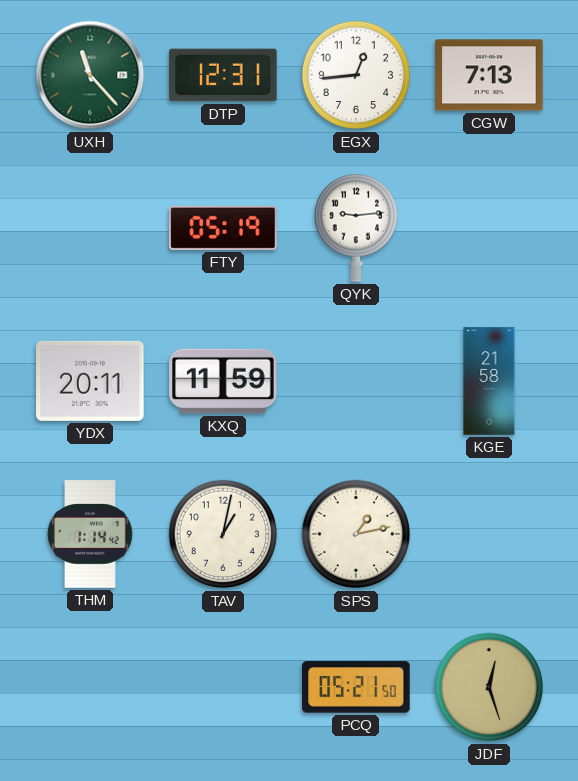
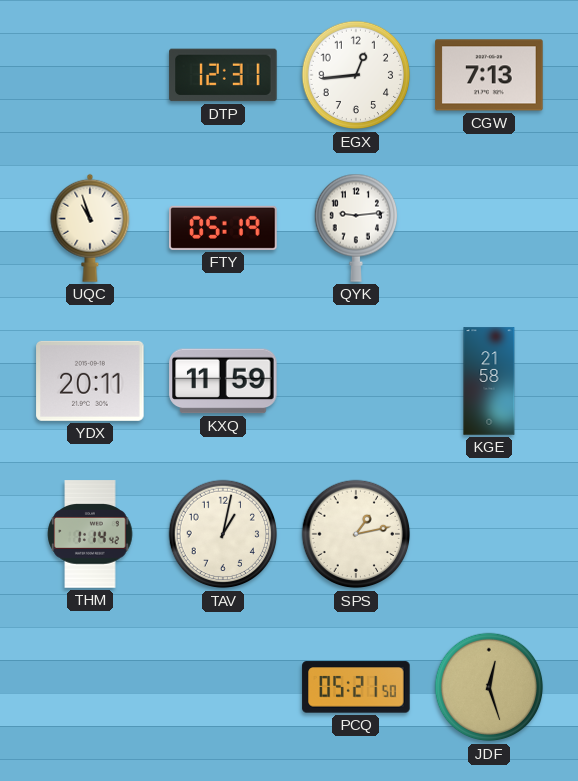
UXH: 11:23 -> none (90, 75)
UQC: none -> 10:57 (90, 228)
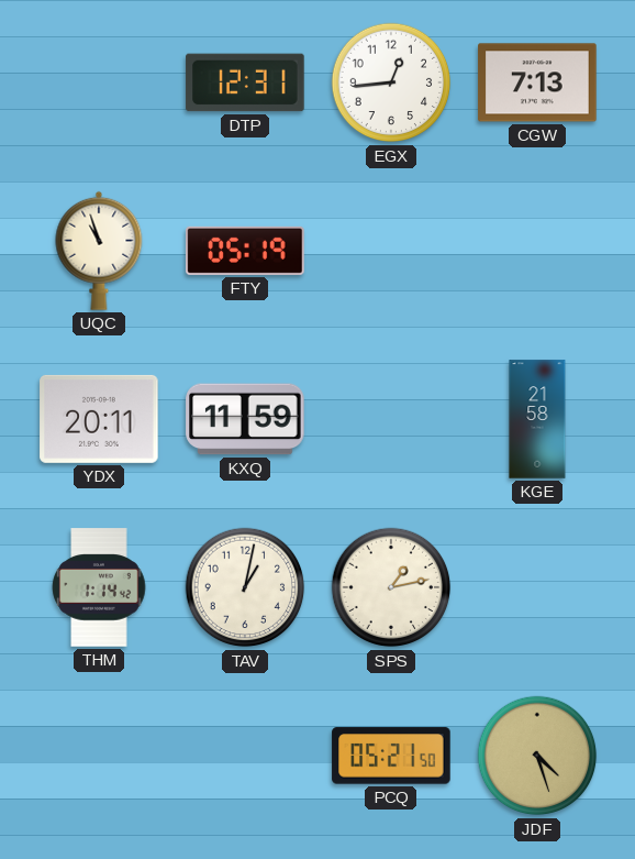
QYK: 9:14 -> none (355, 228)
JDF: 12:27 -> 4:27 (537, 756)
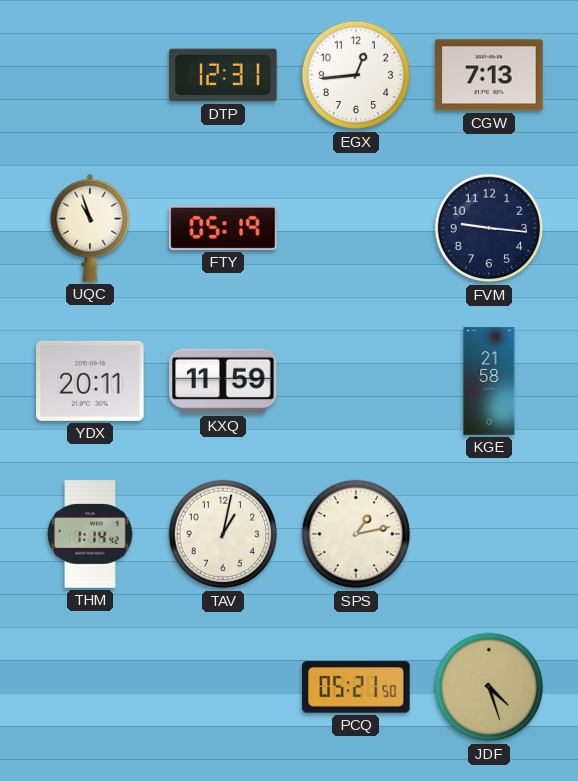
FVM: none -> 9:16 (489, 228)
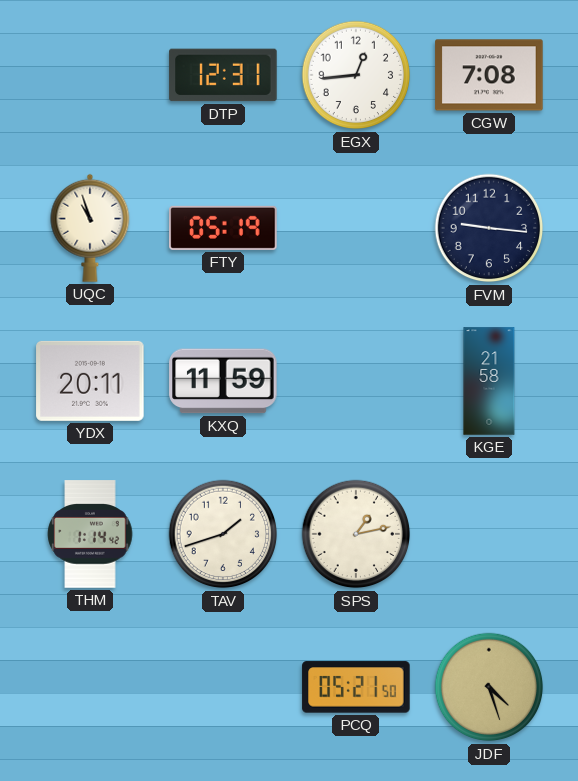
CGW: 7:13 -> 7:08 (489, 75)
TAV: 1:02 -> 1:42 (223, 534)
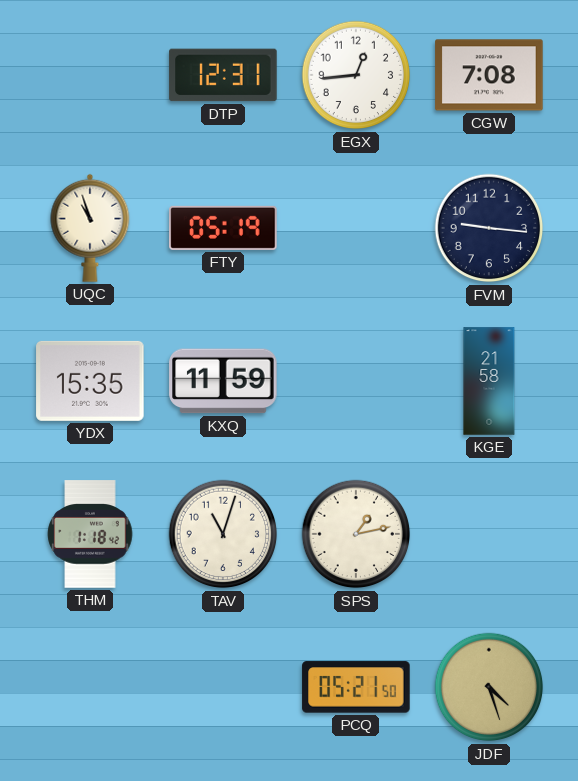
YDX: 20:11 -> 15:35 (90, 381)
THM: 1:14 -> 1:18 (90, 534)
TAV: 1:42 -> 11:03 (223, 534)
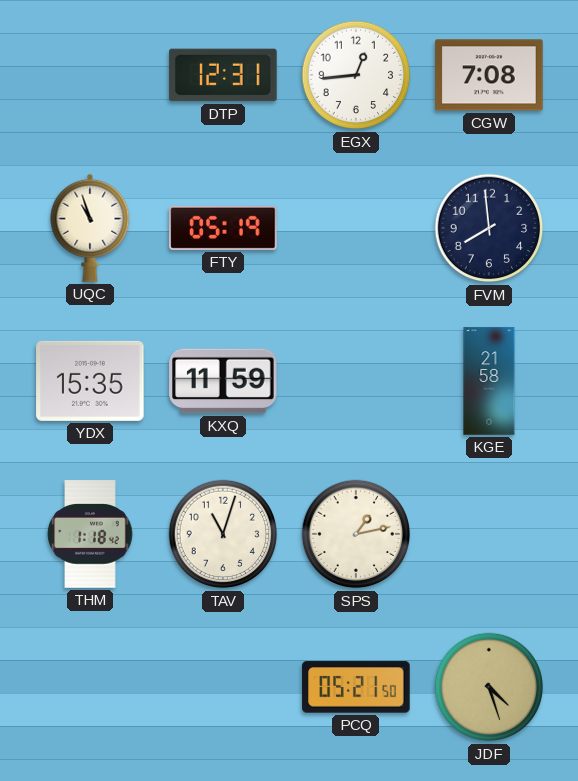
FVM: 9:16 -> 7:59 (489, 228)
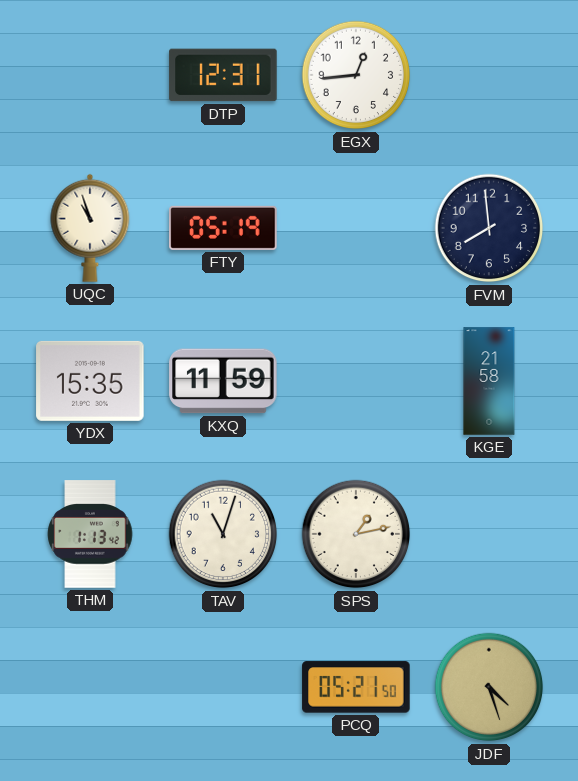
CGW: 7:08 -> none (489, 75)
THM: 1:18 -> 1:13 (90, 534)
